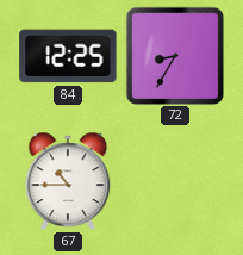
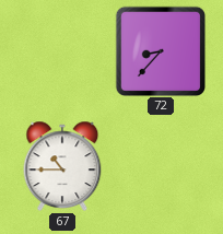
84: 12:25 -> none (68, 56)
72: 8:35 -> 8:37 (160, 50)
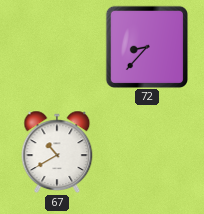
67: 10:45 -> 10:40 (57, 152)
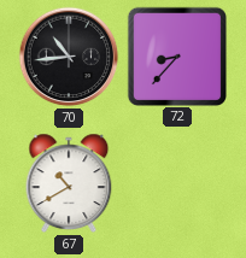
70: none -> 10:44 (69, 57)
